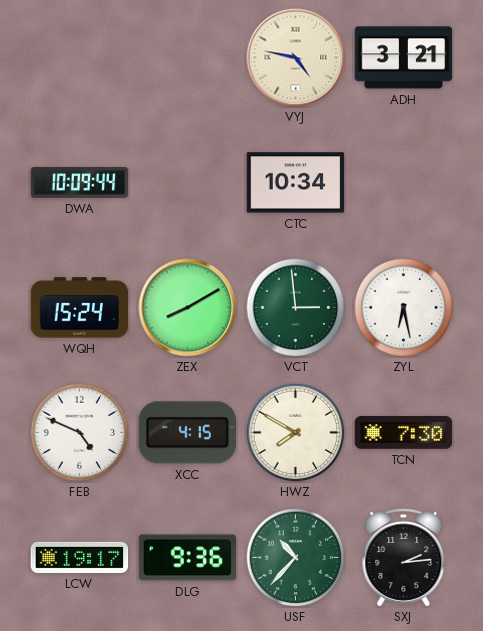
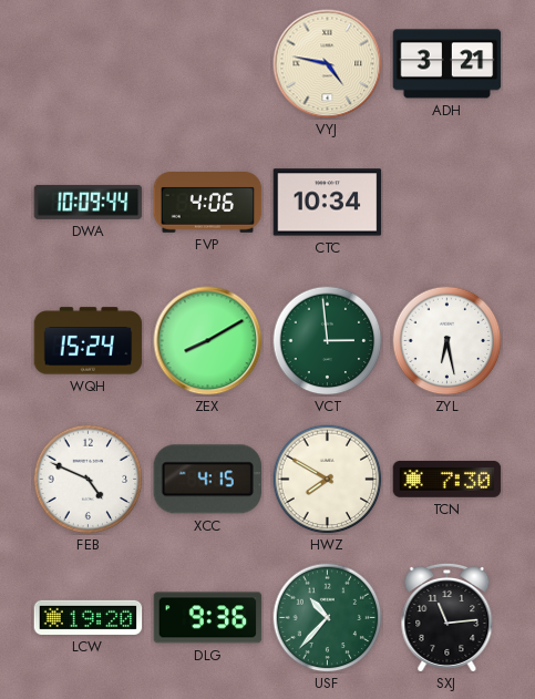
FVP: none -> 4:06 (208, 203)
LCW: 19:17 -> 19:20 (89, 617)
SXJ: 2:14 -> 11:14 (447, 617)
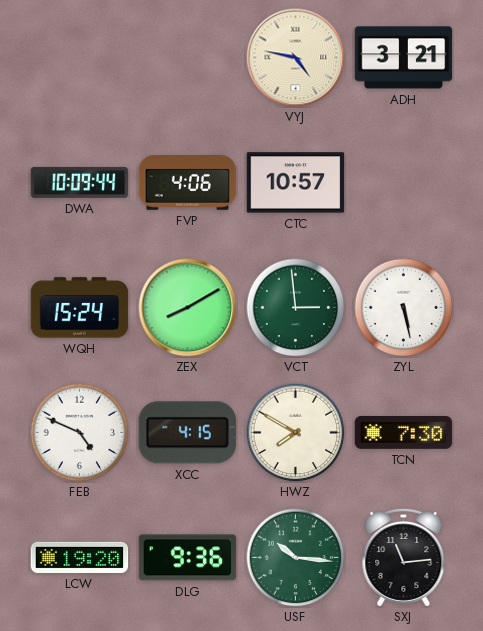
CTC: 10:34 -> 10:57 (296, 183)
ZYL: 6:28 -> 5:28 (404, 308)
USF: 10:37 -> 10:16 (296, 558)
